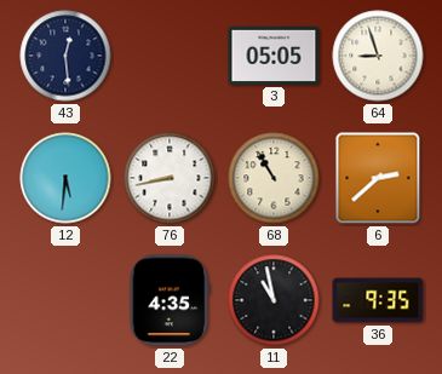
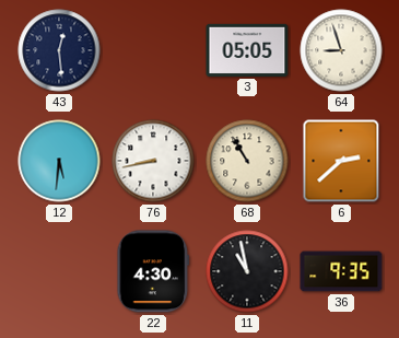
22: 4:35 -> 4:30 (153, 271)
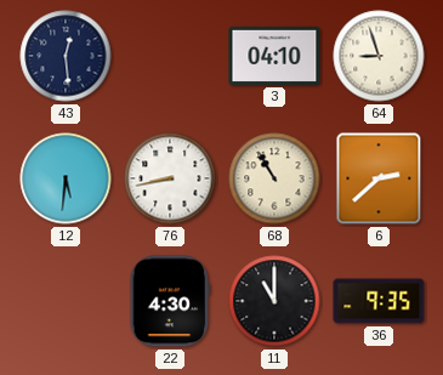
3: 05:05 -> 04:10 (274, 56)
11: 10:58 -> 11:00 (274, 301)
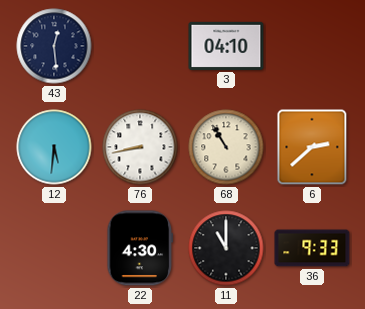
64: 8:57 -> none (379, 56)
36: 9:35 -> 9:33 (312, 248)
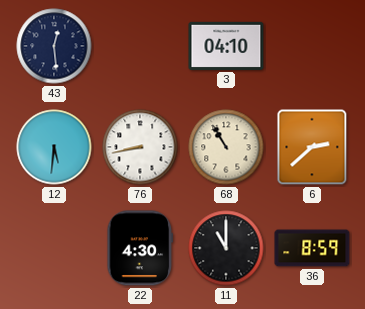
36: 9:33 -> 8:59 (312, 248)
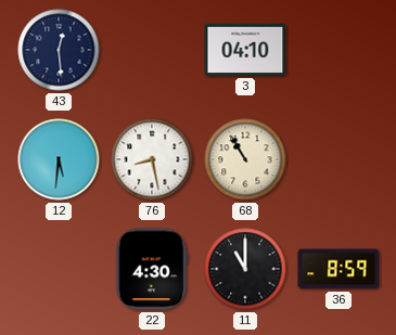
76: 8:43 -> 8:28 (152, 159)
6: 2:38 -> none (312, 147)
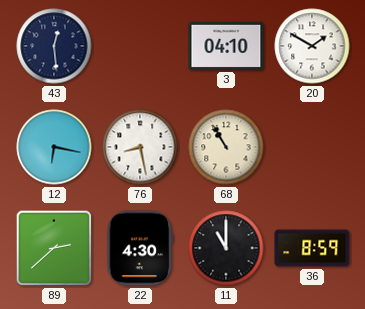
20: none -> 1:50 (312, 46)
12: 5:31 -> 6:17 (54, 147)
89: none -> 2:38 (54, 248)
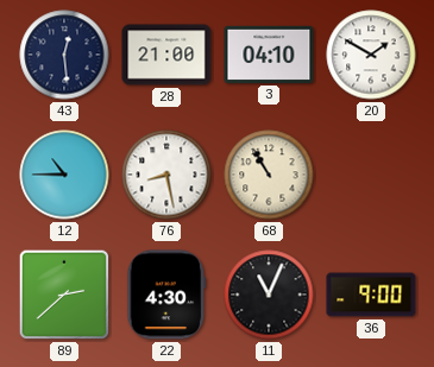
28: none -> 21:00 (166, 55)
12: 6:17 -> 10:45 (64, 175)
11: 11:00 -> 11:04 (269, 295)
36: 8:59 -> 9:00 (371, 295)
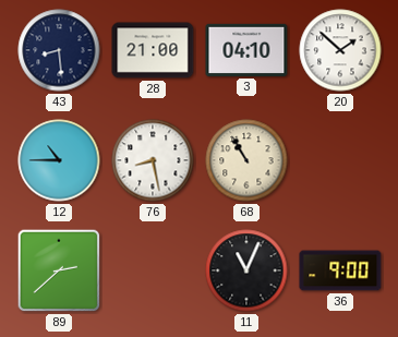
43: 12:29 -> 8:29 (59, 50)
20: 1:50 -> 1:52 (340, 50)
22: 4:30 -> none (166, 295)
